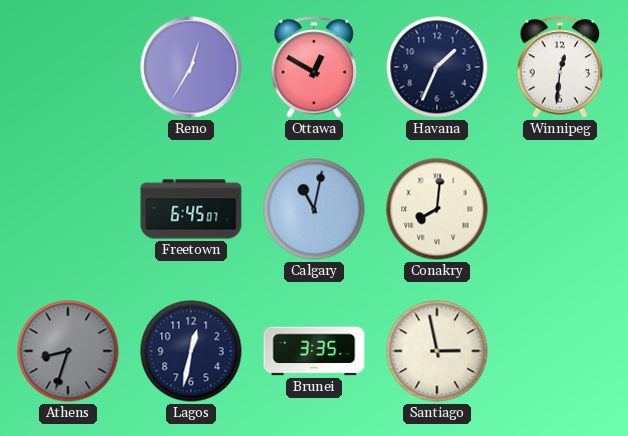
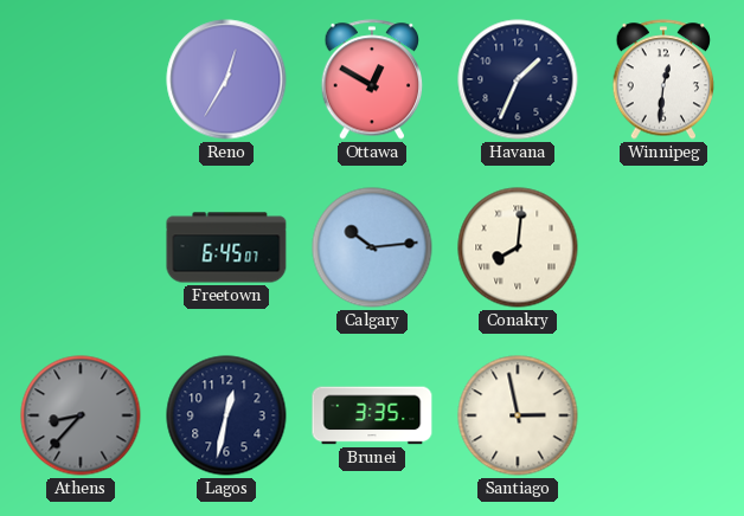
Calgary: 11:02 -> 10:14 (372, 247)
Athens: 8:33 -> 8:37 (81, 415)
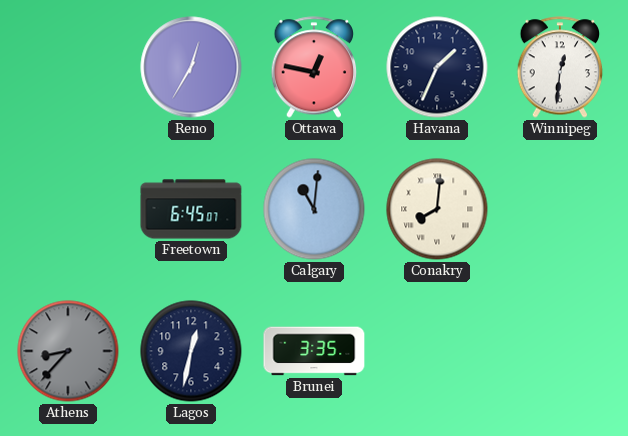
Ottawa: 12:50 -> 12:47 (314, 67)
Calgary: 10:14 -> 11:01 (314, 209)
Santiago: 2:58 -> none (518, 415)
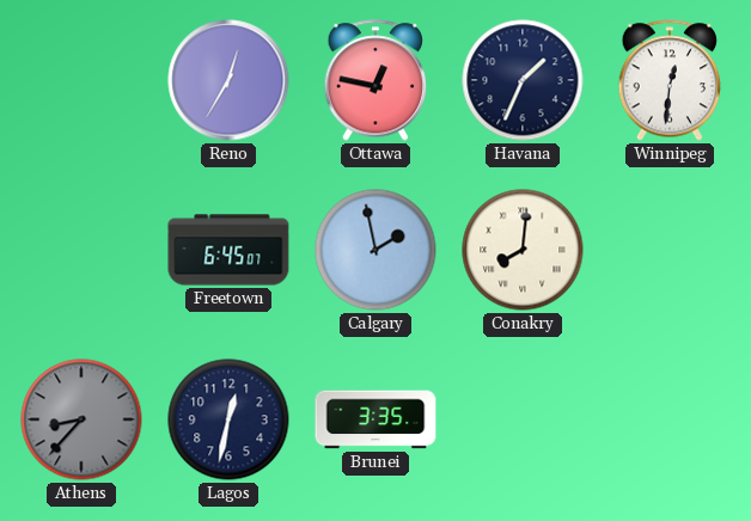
Calgary: 11:01 -> 1:58 (375, 250)
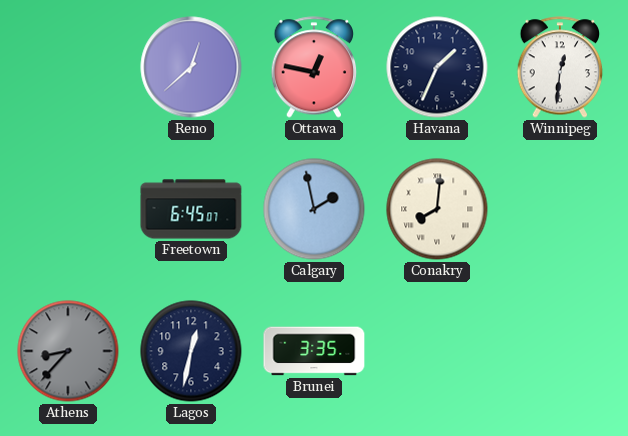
Reno: 12:35 -> 12:38 (191, 67)
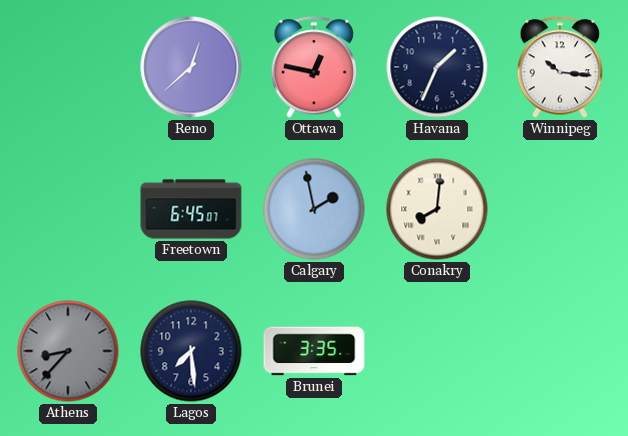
Winnipeg: 12:31 -> 10:16 (560, 67)
Lagos: 12:32 -> 7:29 (191, 351)
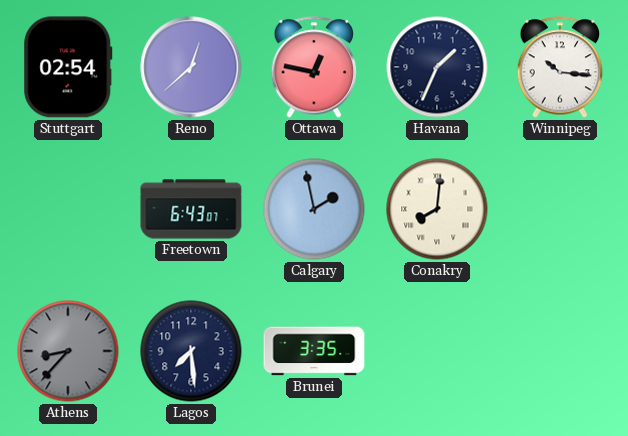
Stuttgart: none -> 02:54 (68, 67)
Freetown: 6:45 -> 6:43 (191, 209)
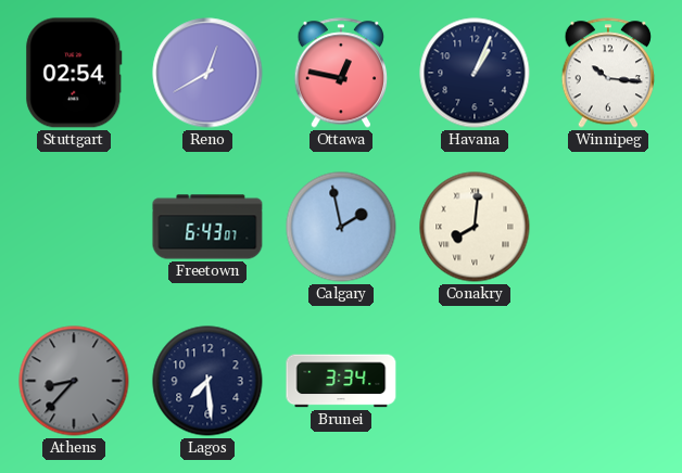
Reno: 12:38 -> 12:40 (207, 73)
Havana: 1:34 -> 1:04 (475, 73)
Brunei: 3:35 -> 3:34 (341, 381)
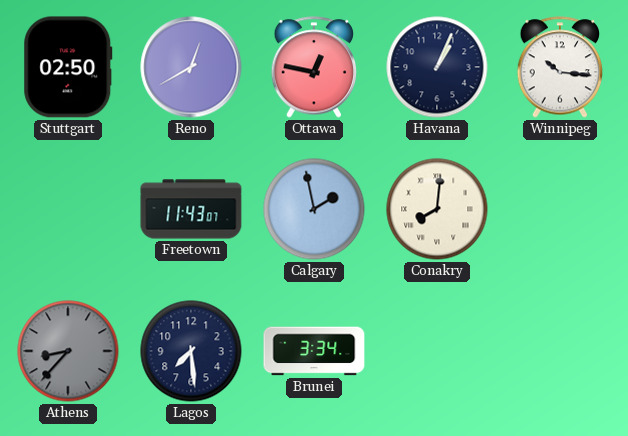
Stuttgart: 02:54 -> 02:50 (68, 67)
Freetown: 6:43 -> 11:43 (191, 209)
